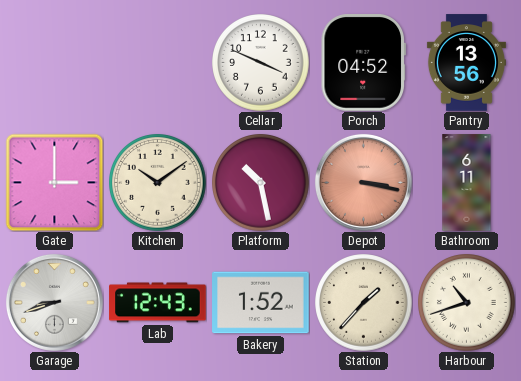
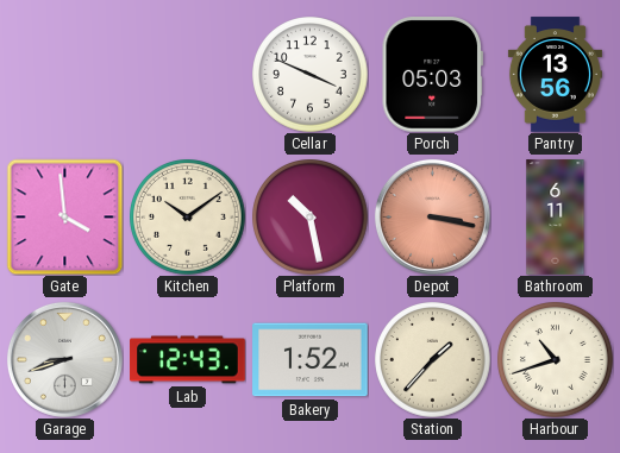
Porch: 04:52 -> 05:03 (432, 75)
Gate: 3:00 -> 3:59 (64, 216)
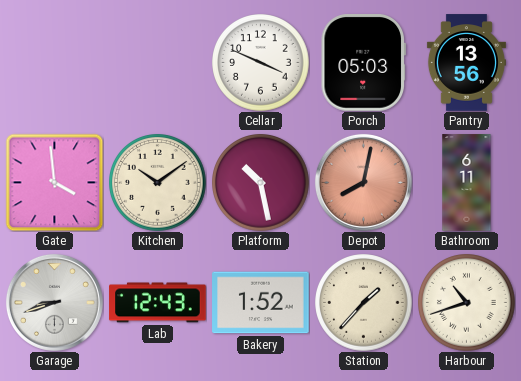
Depot: 3:17 -> 8:02 (363, 182)
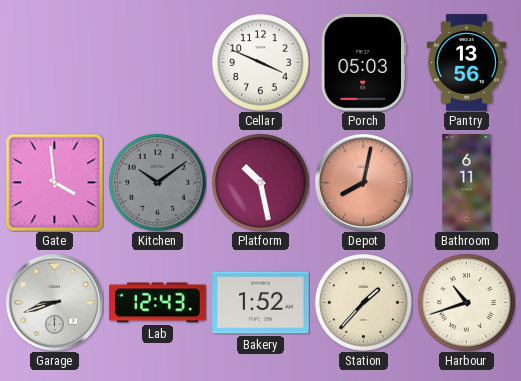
Kitchen dial: cream -> grey (158, 183)
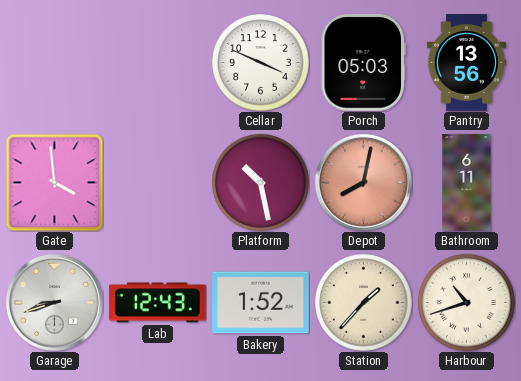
Kitchen: 10:09 -> none (158, 183)
